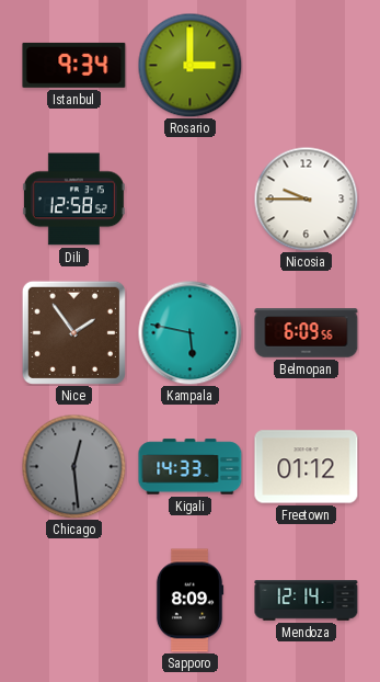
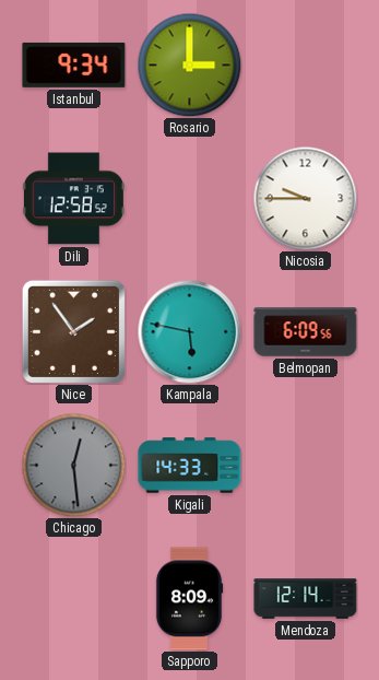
Freetown: 01:12 -> none (307, 467)
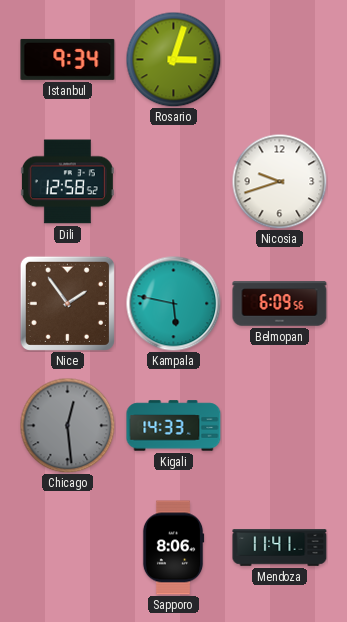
Rosario: 3:00 -> 3:03 (173, 59)
Nicosia: 9:45 -> 9:42 (279, 181)
Sapporo: 8:09 -> 8:06 (173, 548)
Mendoza: 12:14 -> 11:41 (280, 548)
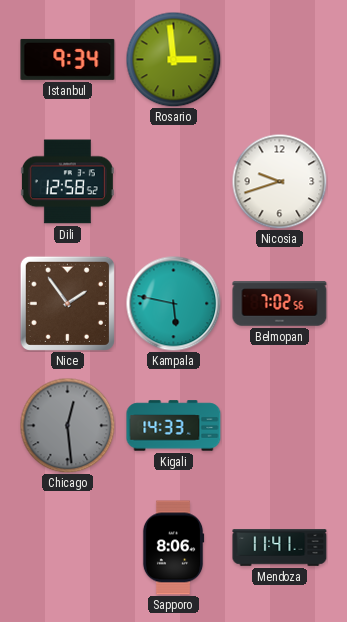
Rosario: 3:03 -> 2:59 (173, 59)
Belmopan: 6:09 -> 7:02 (280, 304)
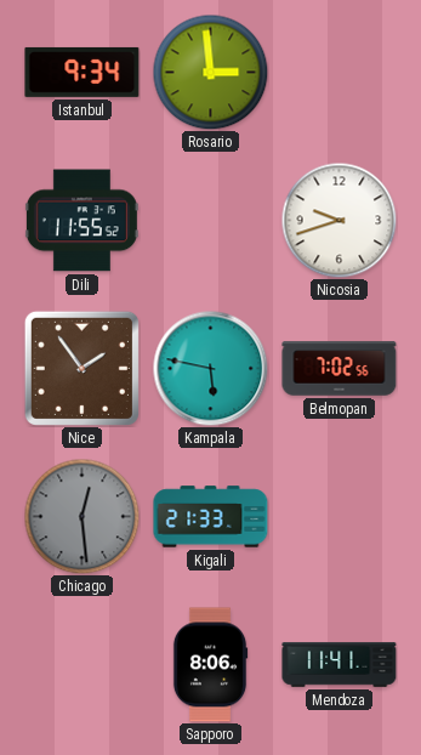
Dili: 12:58 -> 11:55 (81, 221)
Kigali: 14:33 -> 21:33 (211, 517)
